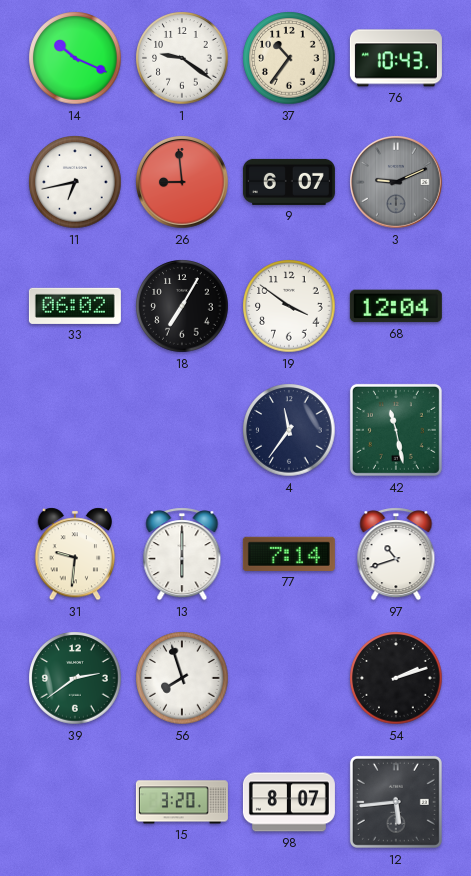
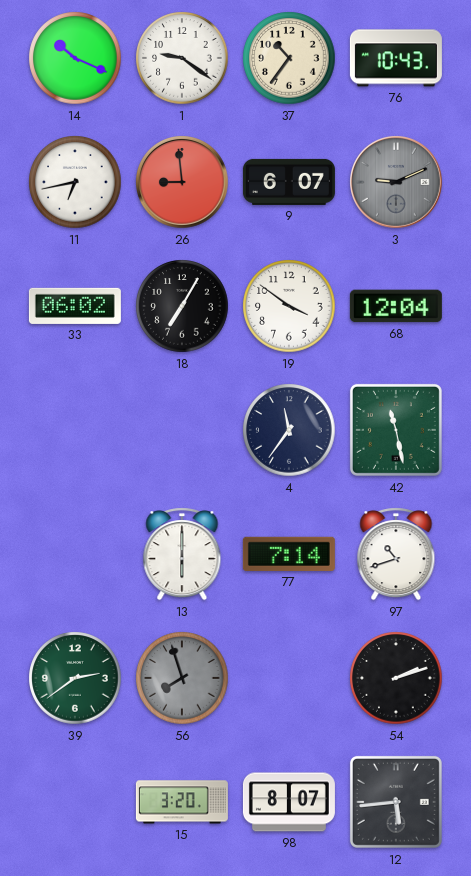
31: 9:31 -> none (75, 554)
56 dial: white -> grey (182, 678)
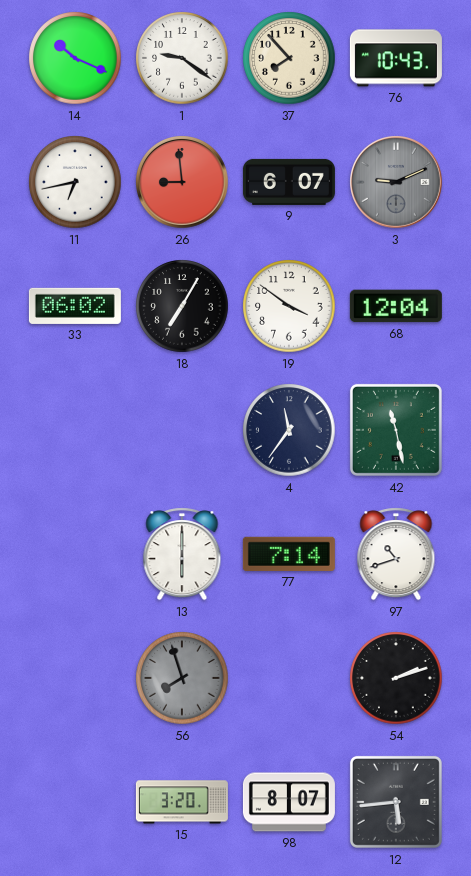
37: 10:36 -> 7:53 (289, 58)
39: 2:39 -> none (75, 678)
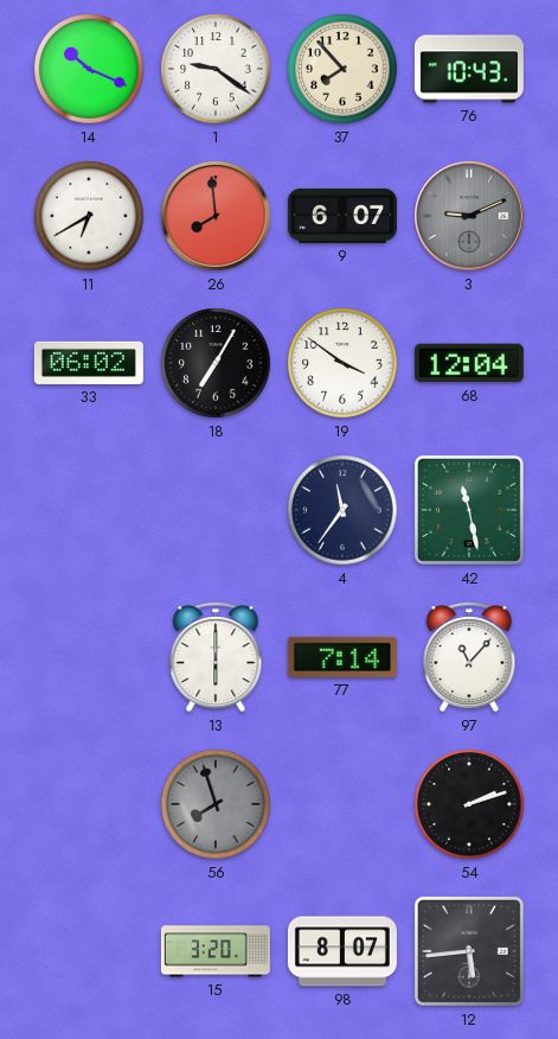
11: 6:43 -> 6:40 (89, 216)
26: 8:59 -> 7:59 (216, 216)
97: 10:42 -> 11:07 (469, 657)
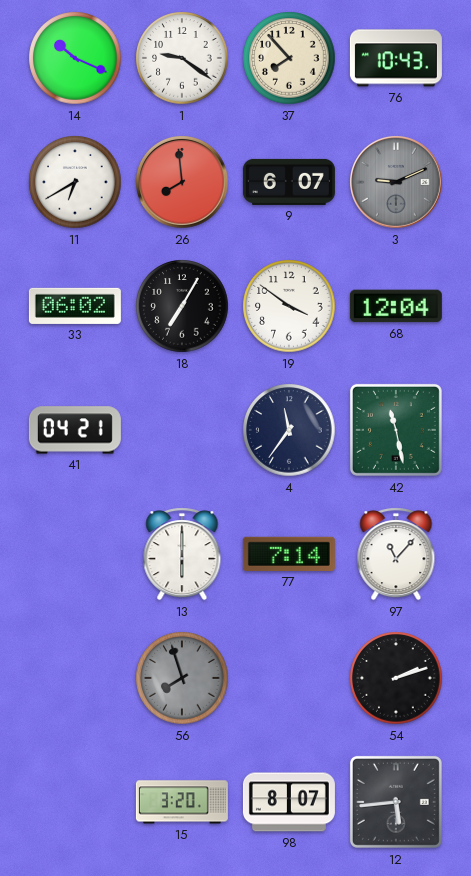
41: none -> 04:21 (75, 430)
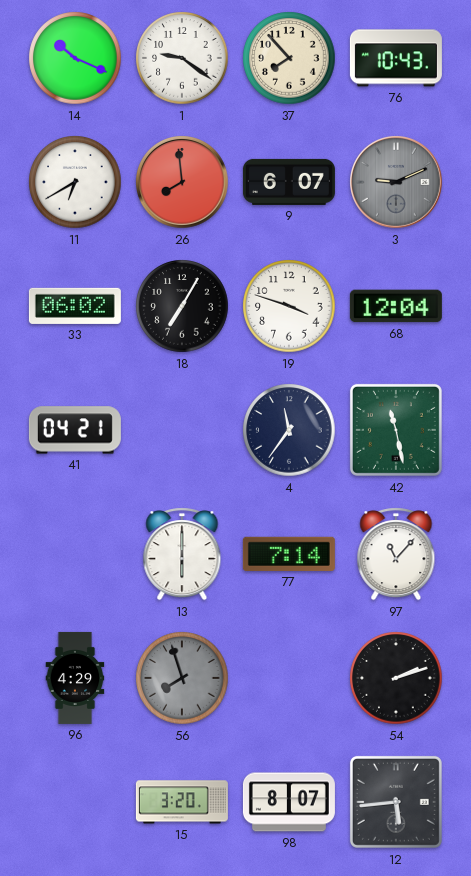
19: 3:51 -> 3:48 (289, 306)
96: none -> 4:29 (75, 678)
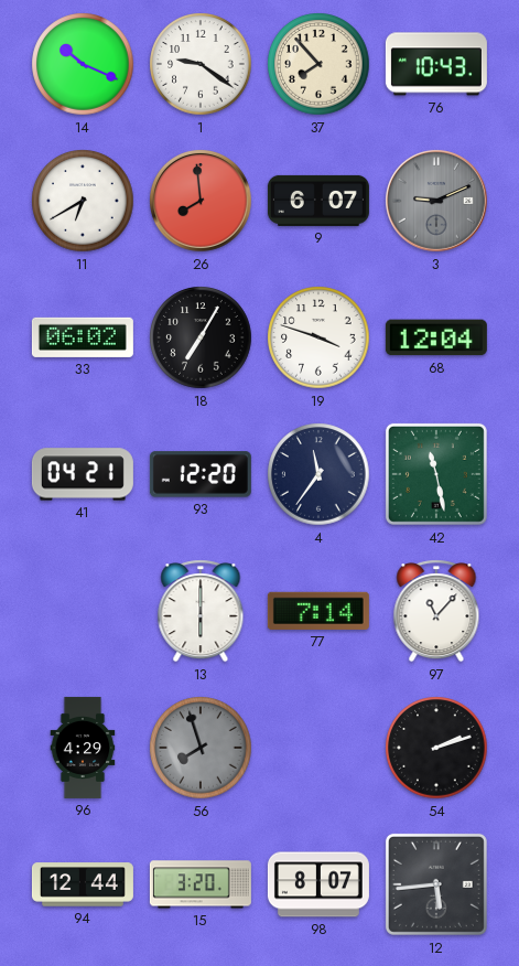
93: none -> 12:20 (201, 474)
94: none -> 12:44 (83, 884)
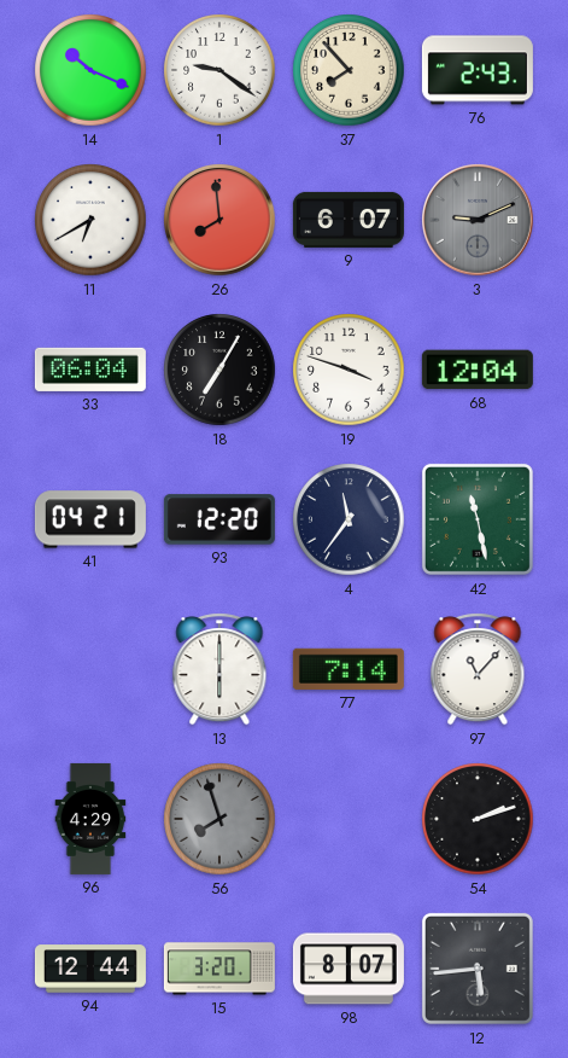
76: 10:43 -> 2:43 (478, 70)
33: 06:02 -> 06:04 (90, 370)
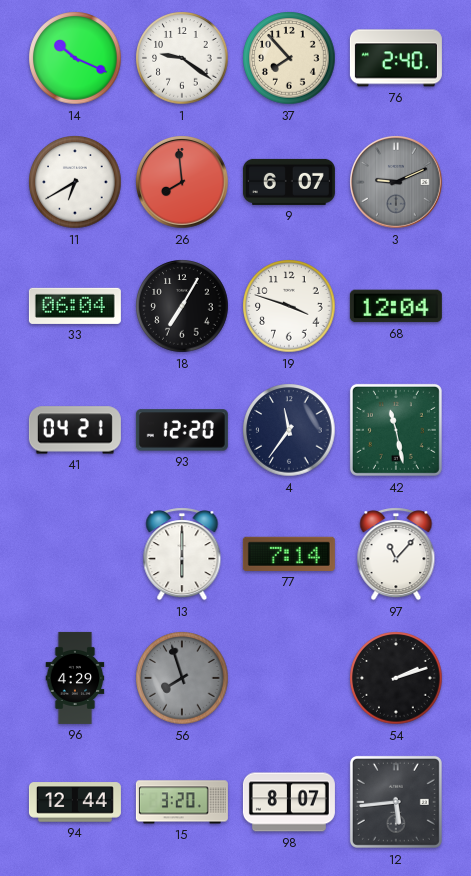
76: 2:43 -> 2:40 (396, 58)
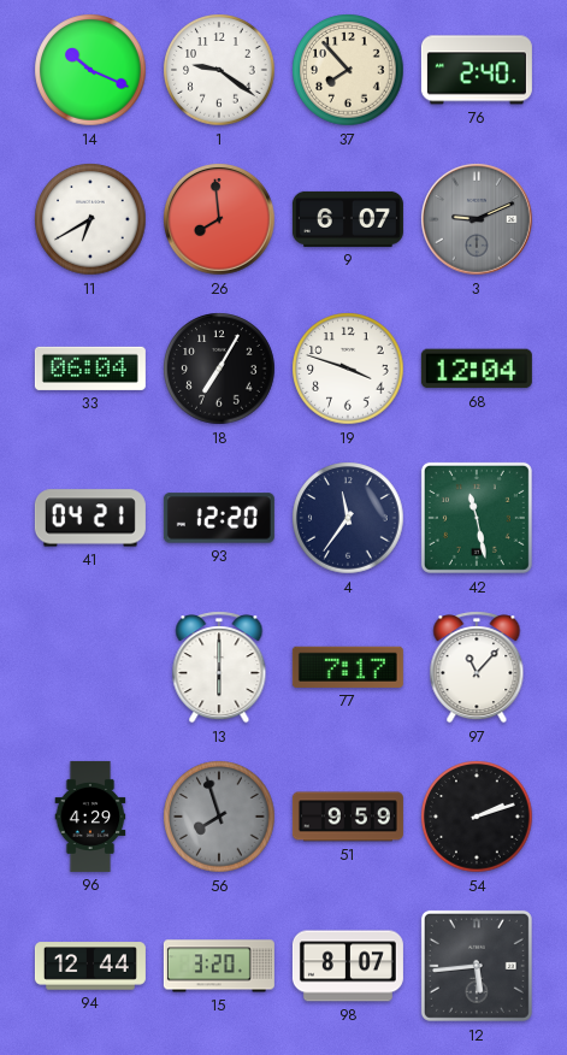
77: 7:14 -> 7:17 (348, 667)
51: none -> 9:59 (348, 817)
